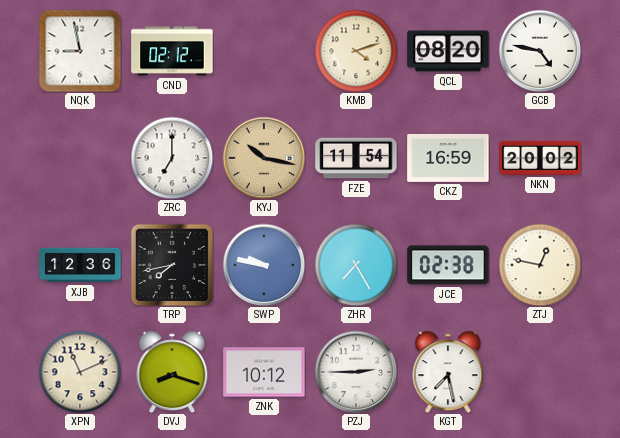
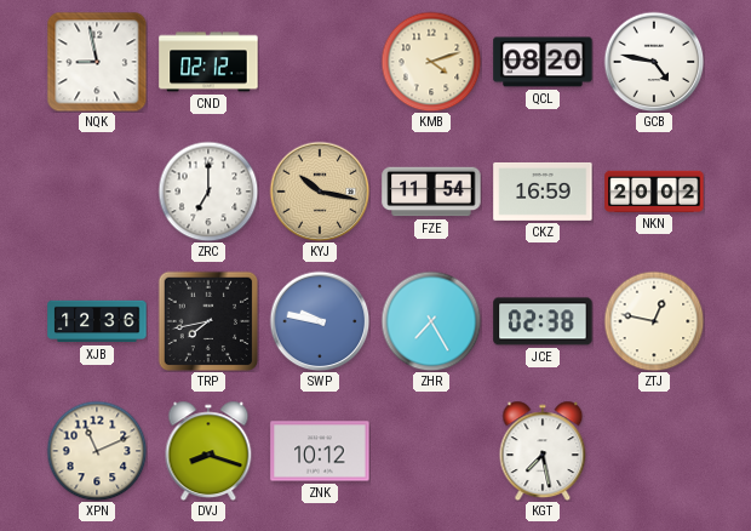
PZJ: 2:45 -> none (356, 372)
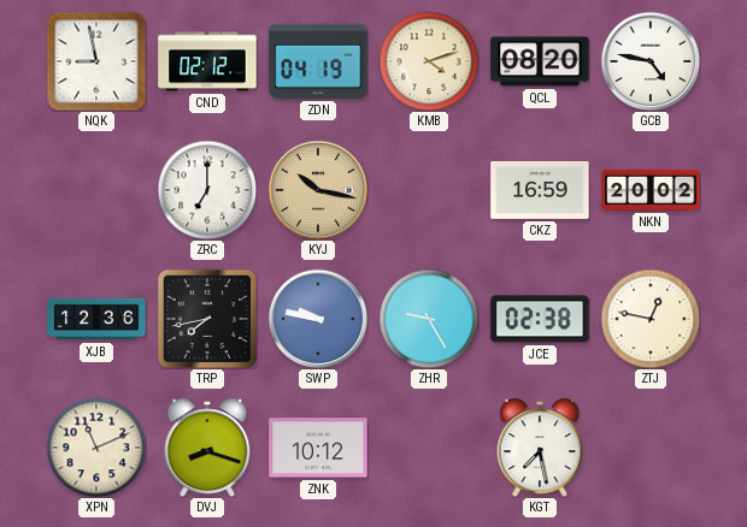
ZDN: none -> 04:19 (318, 61)
FZE: 11:54 -> none (431, 192)
ZHR: 7:25 -> 9:25 (429, 319)
